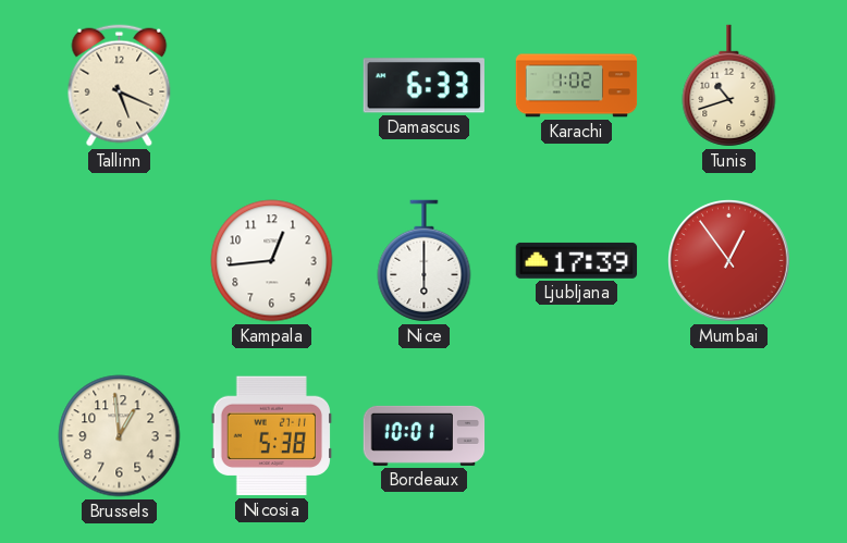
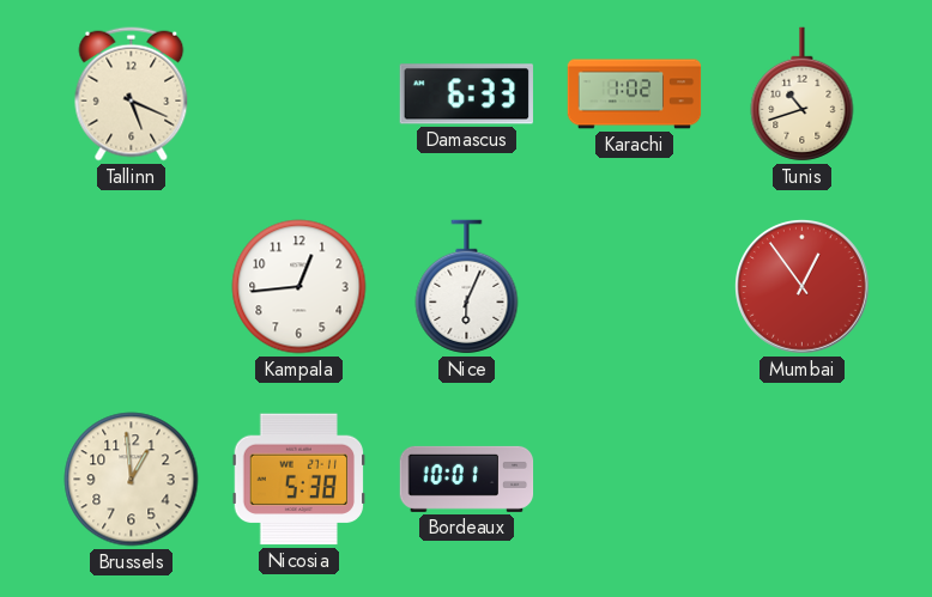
Nice: 6:00 -> 6:04 (467, 287)
Ljubljana: 17:39 -> none (577, 260)
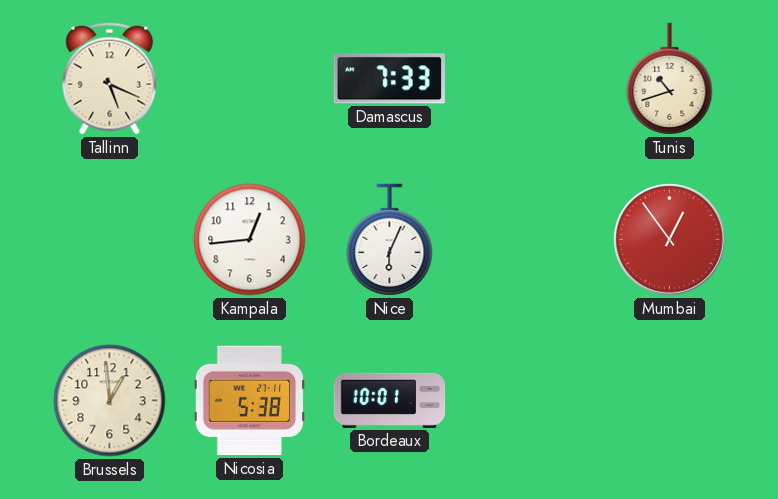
Damascus: 6:33 -> 7:33 (389, 79)
Karachi: 1:02 -> none (635, 95)
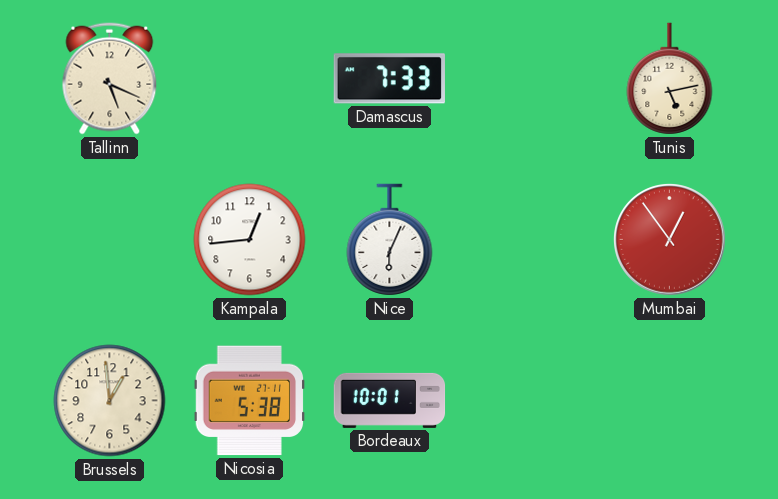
Tunis: 10:42 -> 5:13 (670, 79)
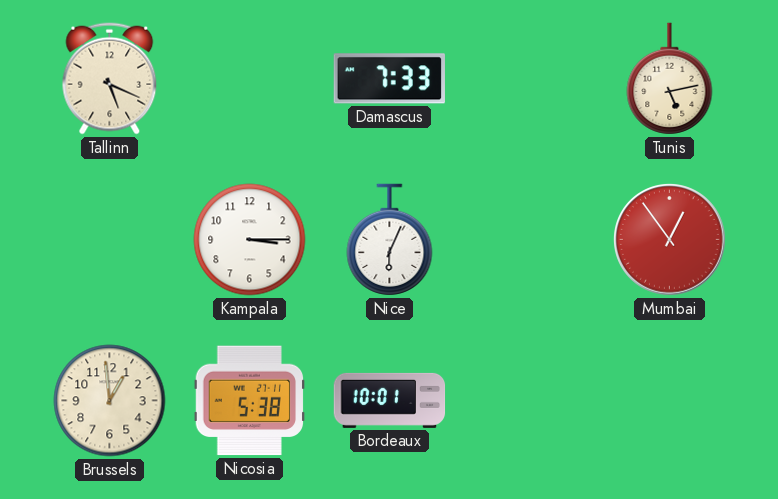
Kampala: 12:44 -> 3:15 (250, 240)
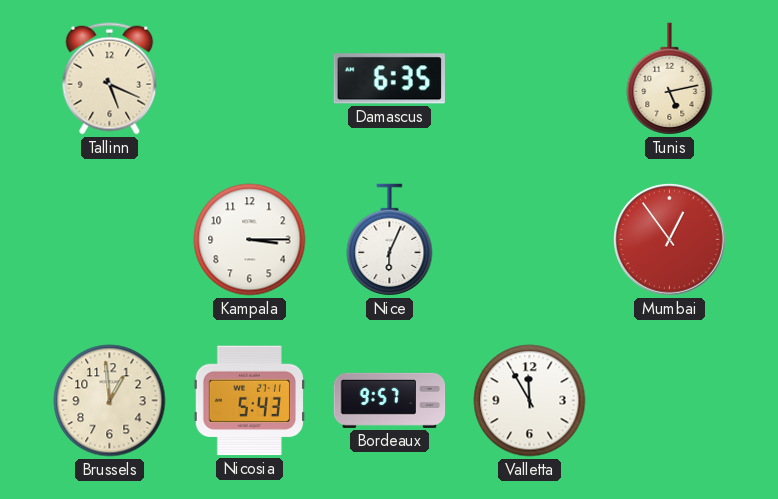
Damascus: 7:33 -> 6:35 (389, 79)
Nicosia: 5:38 -> 5:43 (250, 401)
Bordeaux: 10:01 -> 9:57 (390, 400)
Valletta: none -> 11:55 (530, 401)
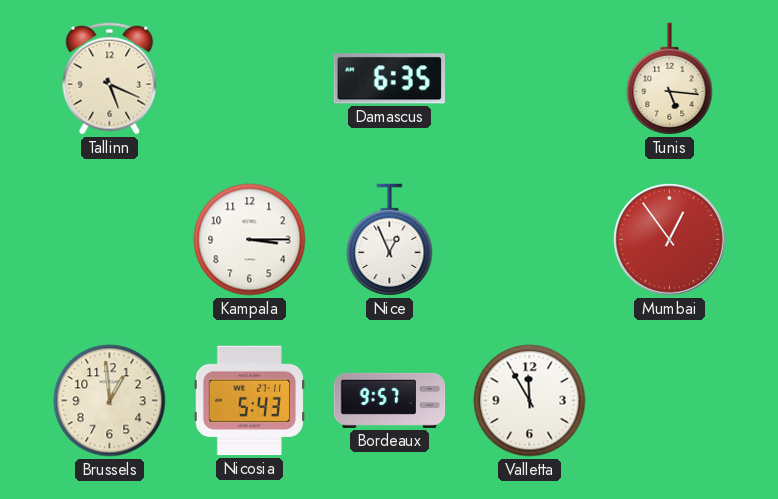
Tunis: 5:13 -> 5:16 (670, 79)
Nice: 6:04 -> 12:56 (390, 240)
